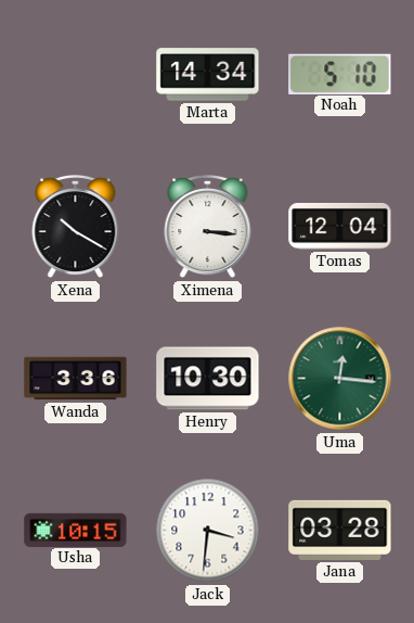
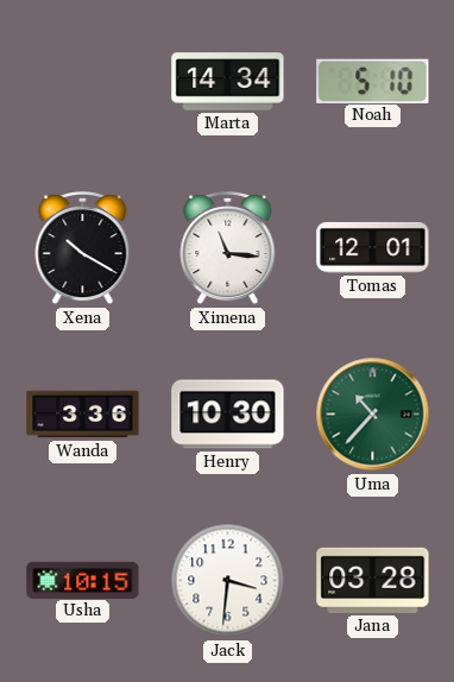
Ximena: 3:16 -> 11:16 (228, 248)
Tomas: 12:04 -> 12:01 (373, 247)
Uma: 12:16 -> 10:37 (373, 415)
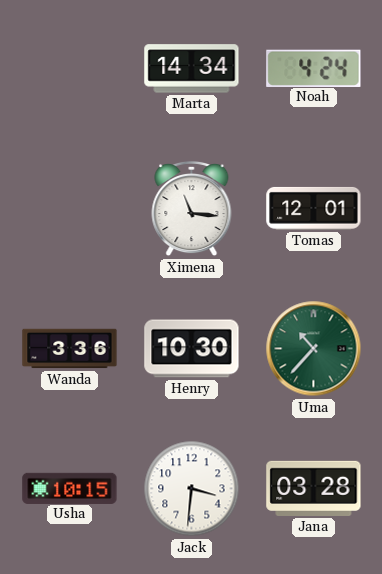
Noah: 5:10 -> 4:24 (314, 68)
Xena: 10:20 -> none (83, 248)
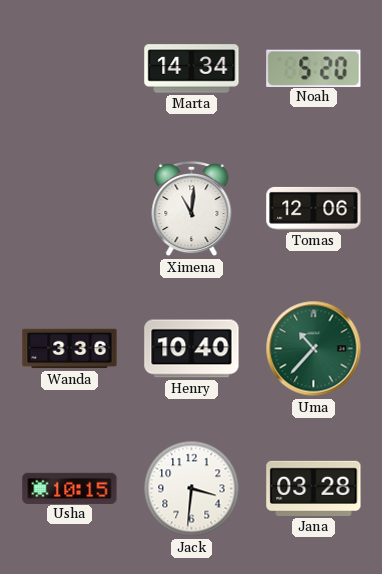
Noah: 4:24 -> 5:20 (314, 68)
Ximena: 11:16 -> 11:01 (192, 209)
Tomas: 12:01 -> 12:06 (314, 208)
Henry: 10:30 -> 10:40 (192, 349)
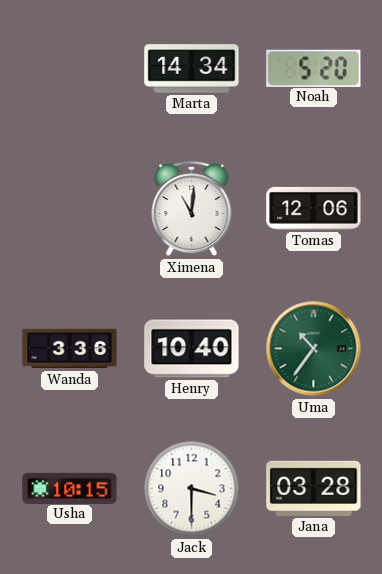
Uma: 10:37 -> 10:36 (314, 349)
Jack: 3:31 -> 3:30 (192, 489)
